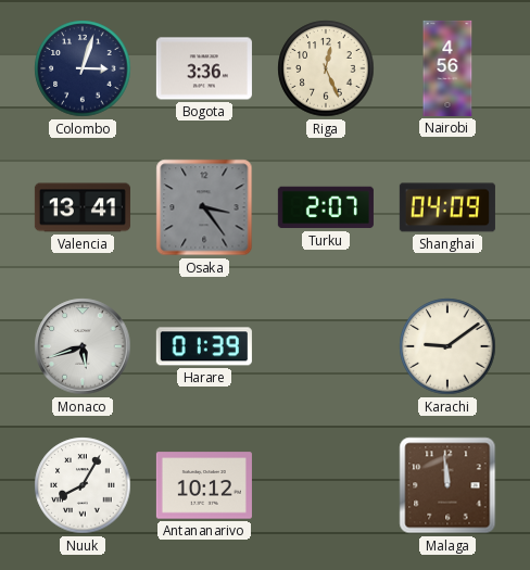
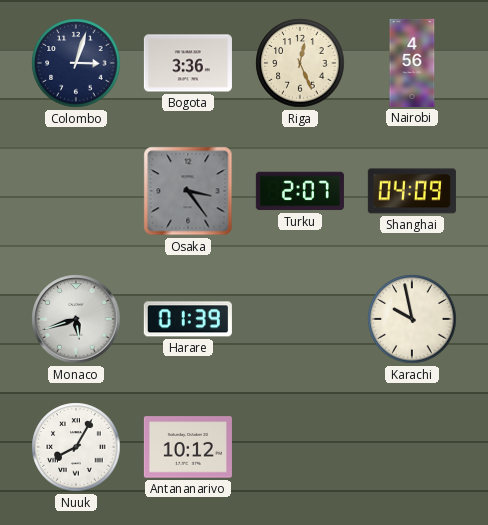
Valencia: 13:41 -> none (83, 207)
Karachi: 9:09 -> 9:58 (412, 319)
Malaga: 11:59 -> none (447, 485)
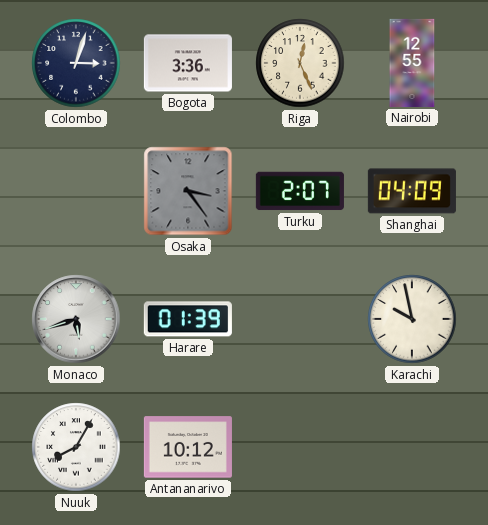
Nairobi: 4:56 -> 12:55 (412, 63)
